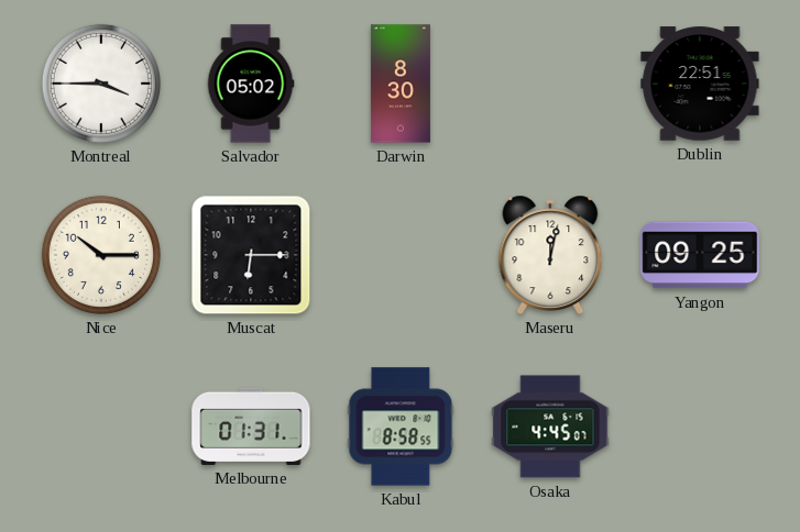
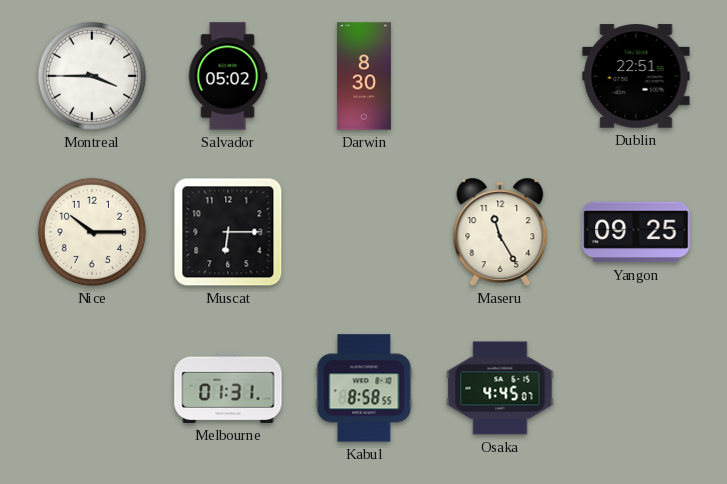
Maseru: 12:02 -> 11:25 (500, 232)
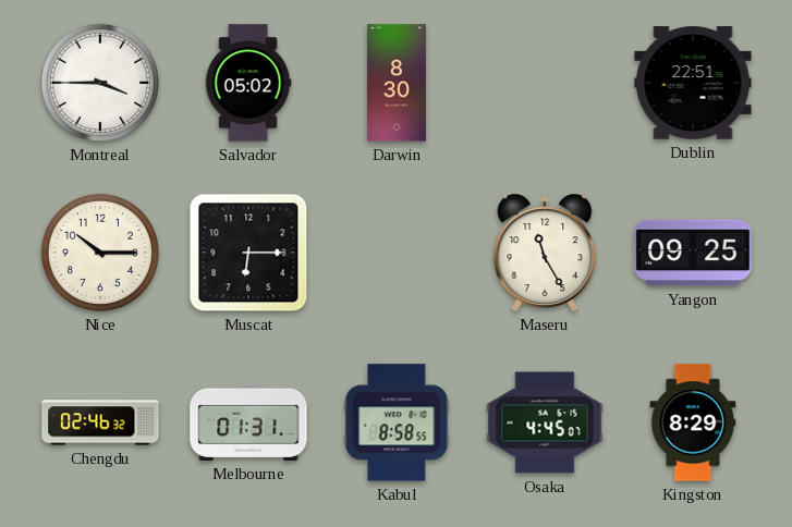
Chengdu: none -> 02:46 (100, 422)
Kingston: none -> 8:29 (693, 422)
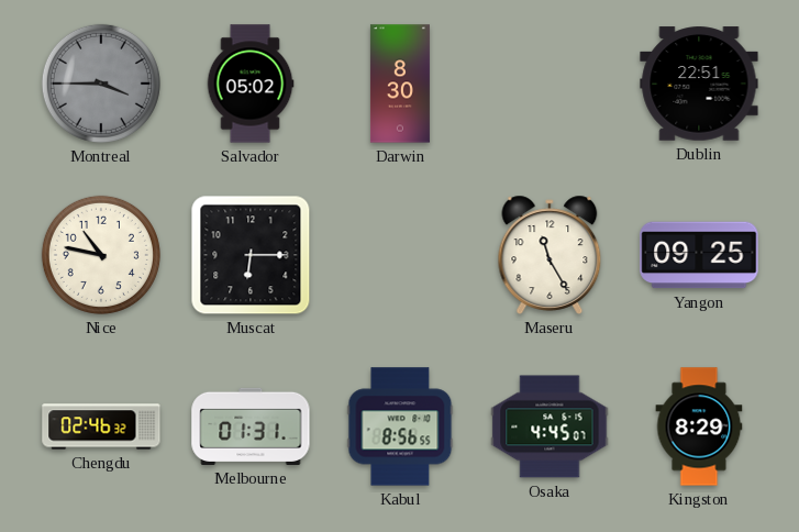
Montreal dial: white -> grey (101, 84)
Nice: 10:15 -> 10:47 (101, 255)
Kabul: 8:58 -> 8:56 (400, 426)
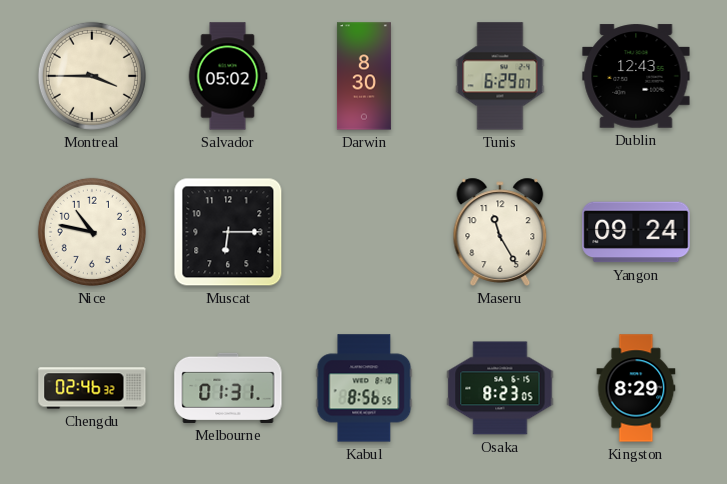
Montreal dial: grey -> cream (92, 76)
Tunis: none -> 6:29 (500, 76)
Dublin: 22:51 -> 12:43 (636, 76)
Yangon: 09:25 -> 09:24 (636, 232)
Osaka: 4:45 -> 8:23 (500, 388)
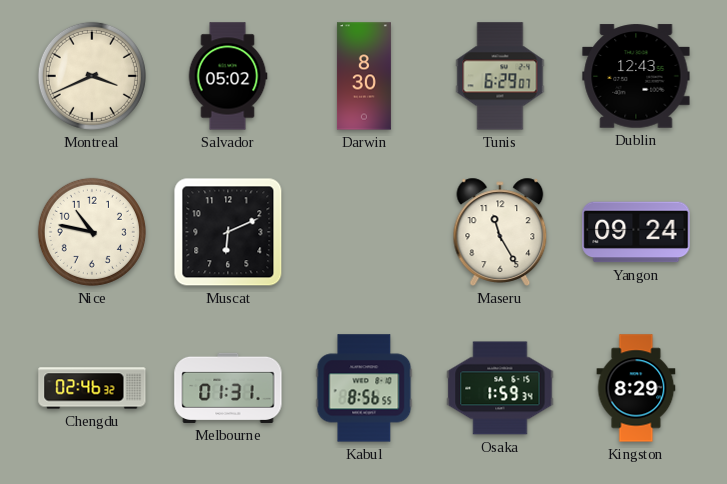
Montreal: 3:45 -> 3:41 (92, 76)
Muscat: 6:15 -> 6:11 (228, 232)
Osaka: 8:23 -> 1:59 (500, 388)
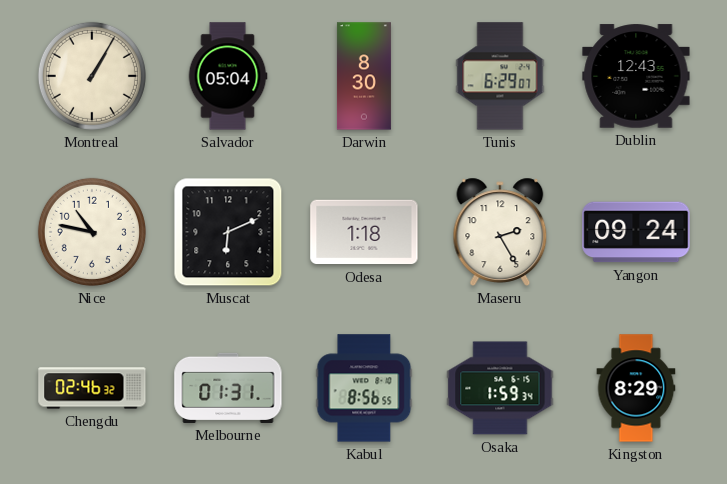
Montreal: 3:41 -> 1:05 (92, 76)
Salvador: 05:02 -> 05:04 (228, 76)
Odesa: none -> 1:18 (364, 232)
Maseru: 11:25 -> 2:25 (500, 232)
